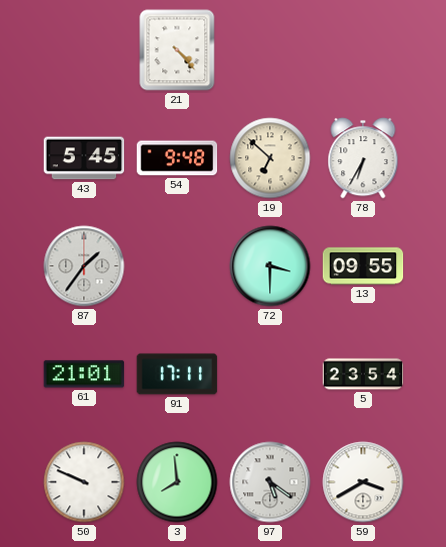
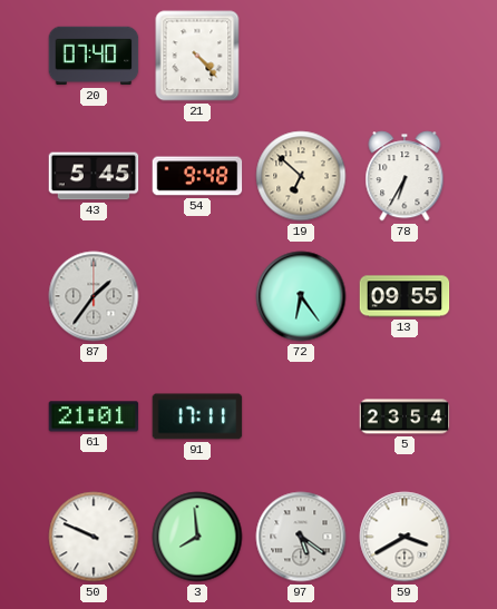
20: none -> 07:40 (94, 56)
72: 3:30 -> 6:24 (301, 296)
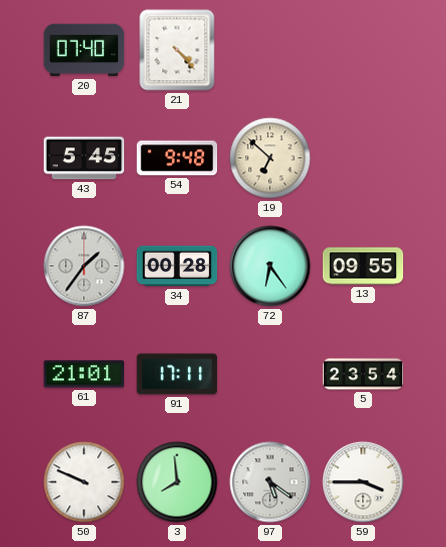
78: 6:35 -> none (405, 176)
34: none -> 00:28 (177, 266)
59: 3:40 -> 3:45 (363, 482)
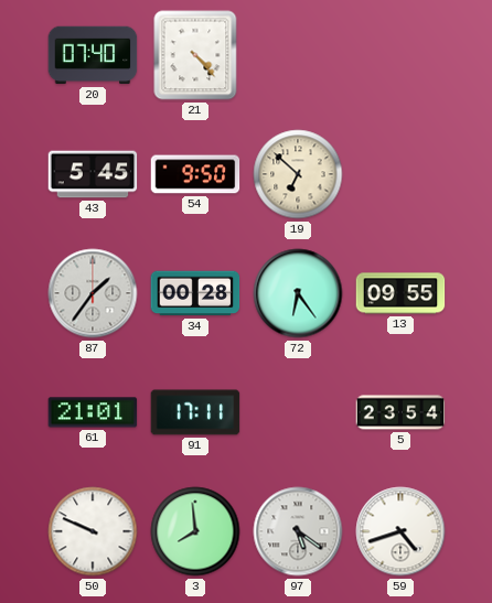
54: 9:48 -> 9:50 (195, 174)
59: 3:45 -> 4:42 (400, 531)
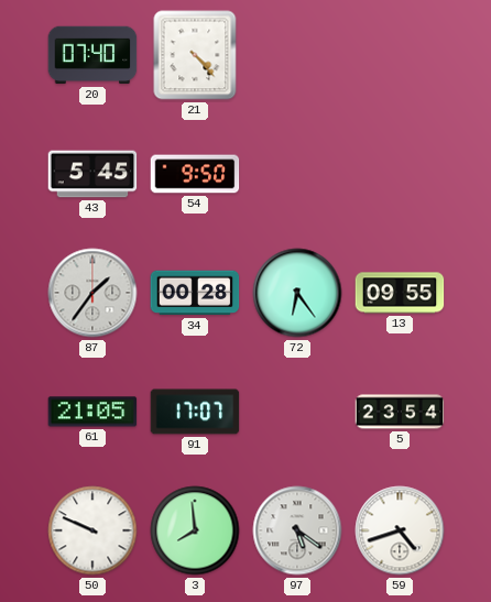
19: 6:52 -> none (298, 174)
61: 21:01 -> 21:05 (92, 412)
91: 17:11 -> 17:07 (195, 412)
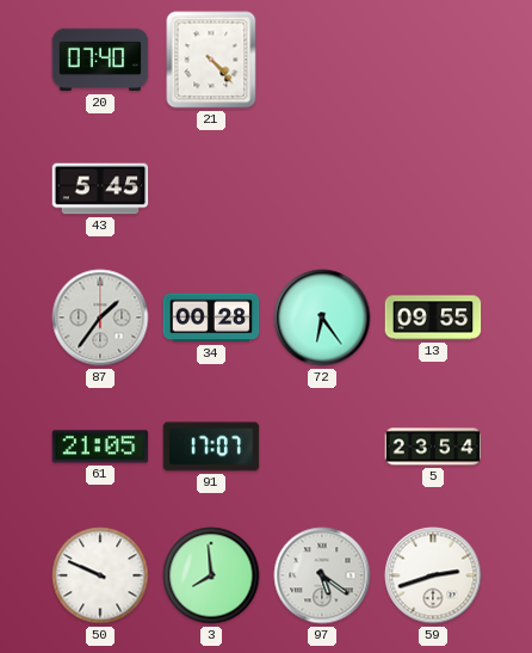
54: 9:50 -> none (195, 174)
59: 4:42 -> 2:42 (433, 575)
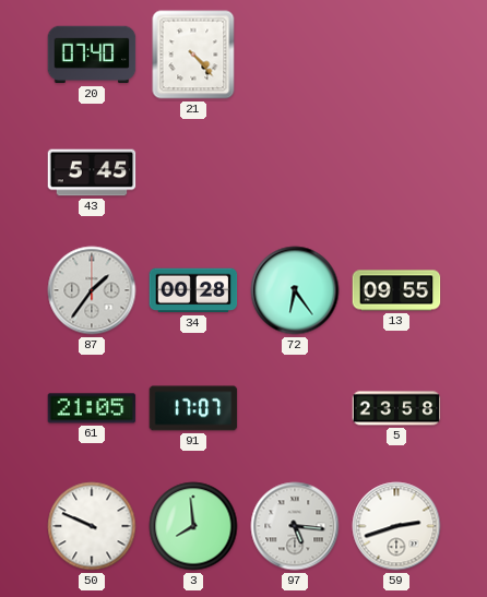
5: 23:54 -> 23:58 (396, 408)
97: 5:21 -> 5:16 (295, 526)
